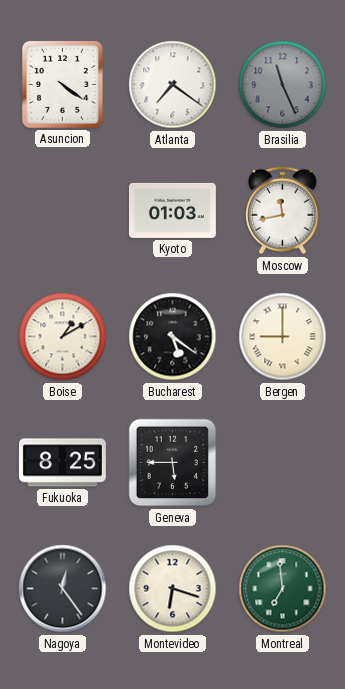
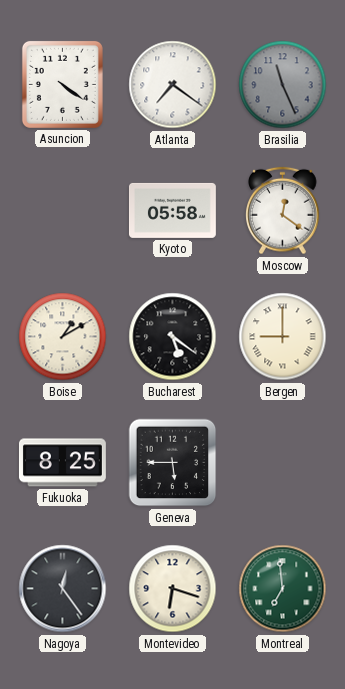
Kyoto: 01:03 -> 05:58 (172, 210)
Moscow: 11:43 -> 12:21 (283, 211)
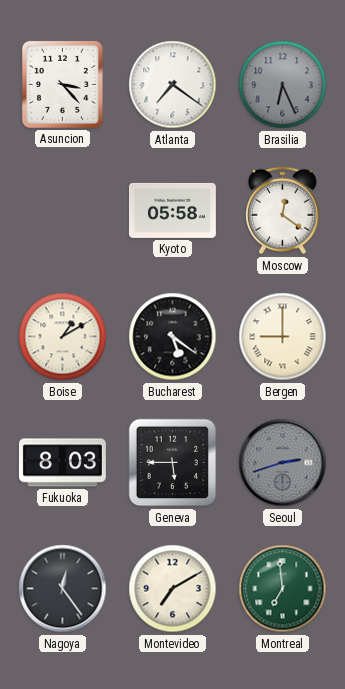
Asuncion: 4:21 -> 3:23 (62, 84)
Brasilia: 11:26 -> 6:26 (283, 85)
Fukuoka: 8:25 -> 8:03 (62, 463)
Seoul: none -> 2:42 (283, 463)
Montevideo: 6:18 -> 7:10 (173, 589)
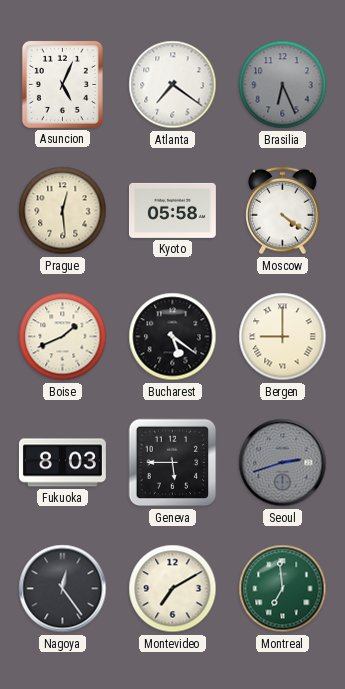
Asuncion: 3:23 -> 5:04 (62, 84)
Prague: none -> 12:29 (63, 211)
Moscow: 12:21 -> 4:21 (283, 211)
Boise: 1:10 -> 1:41 (63, 337)
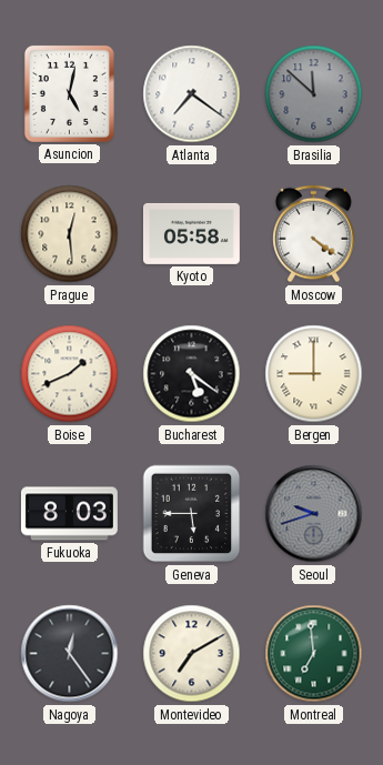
Asuncion: 5:04 -> 5:02 (69, 93)
Brasilia: 6:26 -> 11:52 (314, 94)
Seoul: 2:42 -> 9:42 (314, 514)
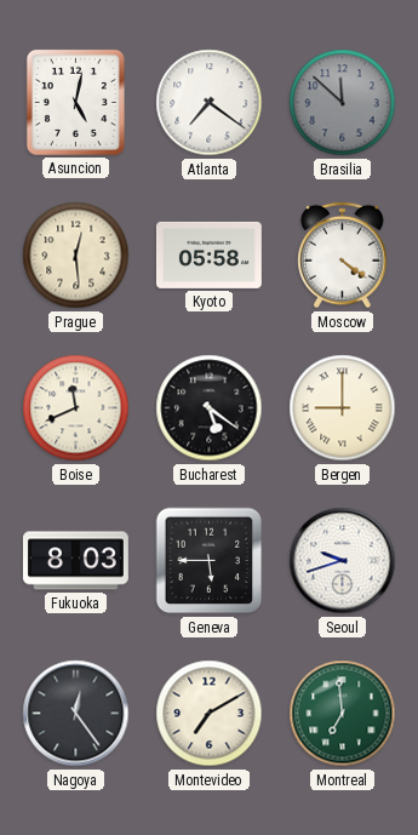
Boise: 1:41 -> 11:41 (76, 408)
Seoul dial: grey -> white (343, 561)
